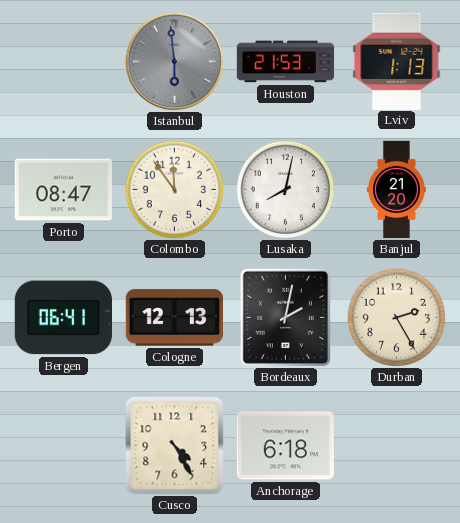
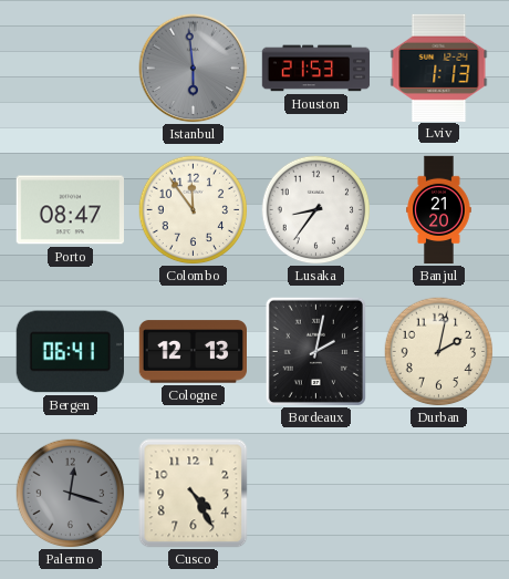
Lusaka: 8:02 -> 8:36 (316, 210)
Durban: 2:25 -> 2:02 (439, 352)
Palermo: none -> 12:18 (71, 494)
Anchorage: 6:18 -> none (285, 446)
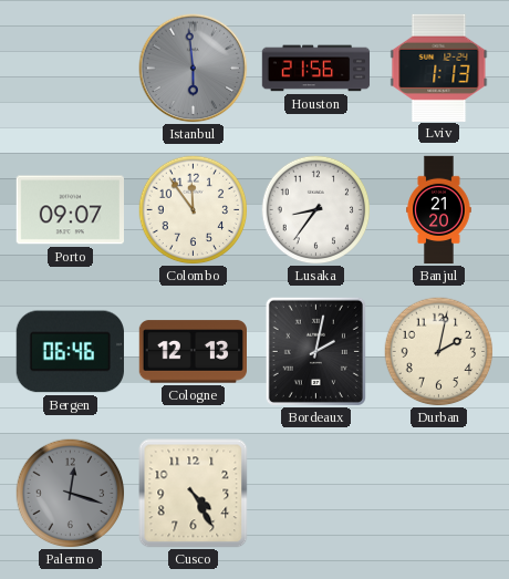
Houston: 21:53 -> 21:56 (316, 69)
Porto: 08:47 -> 09:07 (70, 210)
Bergen: 06:41 -> 06:46 (70, 352)
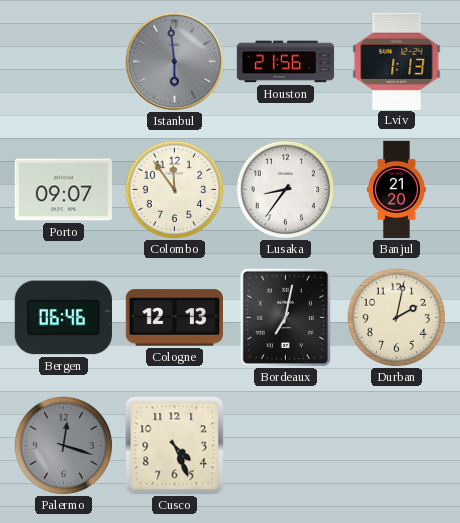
Bordeaux: 2:02 -> 7:02 (285, 317)
Cusco: 4:25 -> 4:26 (175, 446)
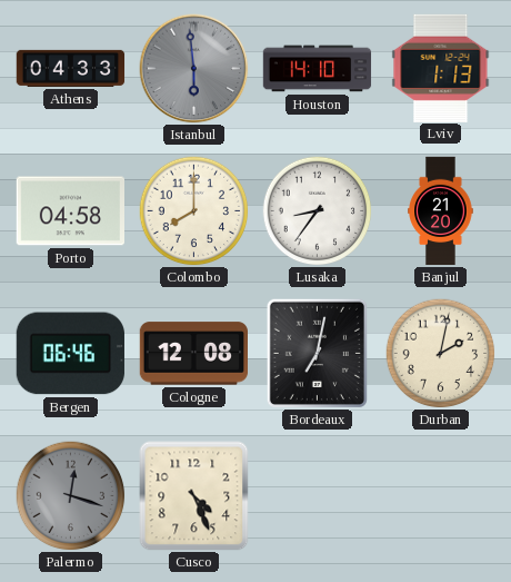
Athens: none -> 04:33 (71, 68)
Houston: 21:56 -> 14:10 (318, 69)
Porto: 09:07 -> 04:58 (70, 211)
Colombo: 11:54 -> 8:00 (194, 211)
Cologne: 12:13 -> 12:08 (193, 354)
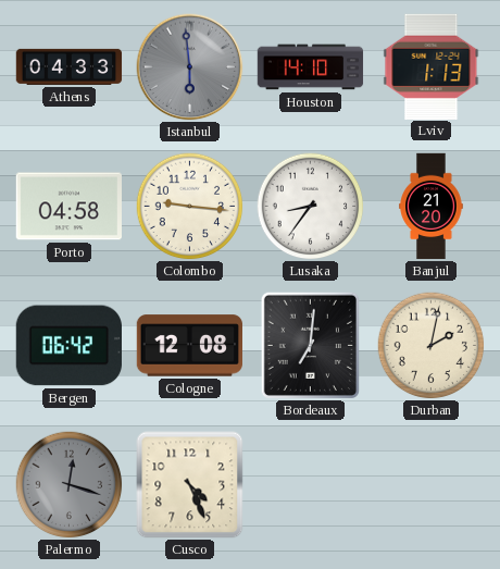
Colombo: 8:00 -> 9:16 (190, 207)
Bergen: 06:46 -> 06:42 (68, 346)
Bordeaux: 7:02 -> 7:01 (310, 345)
